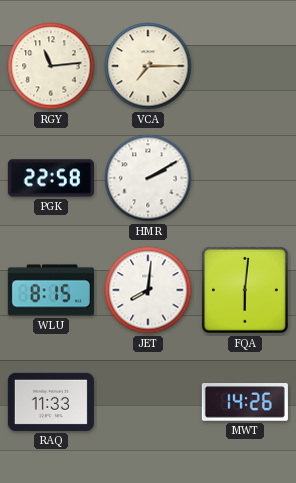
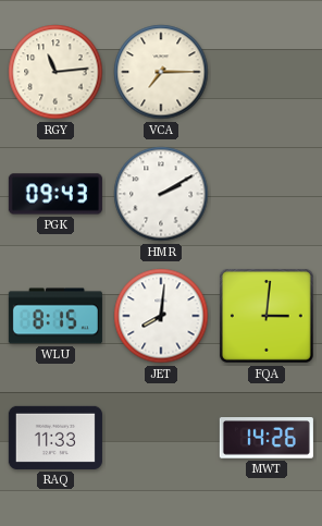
PGK: 22:58 -> 09:43 (55, 194)
FQA: 6:01 -> 3:01 (267, 316)
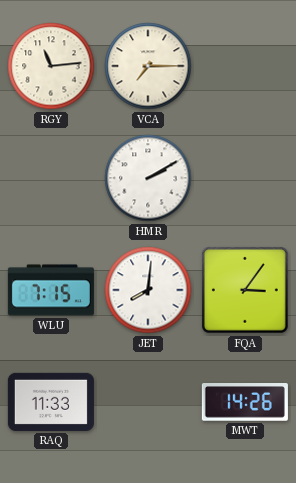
PGK: 09:43 -> none (55, 194)
WLU: 8:15 -> 7:15 (51, 290)
FQA: 3:01 -> 3:06 (245, 290)
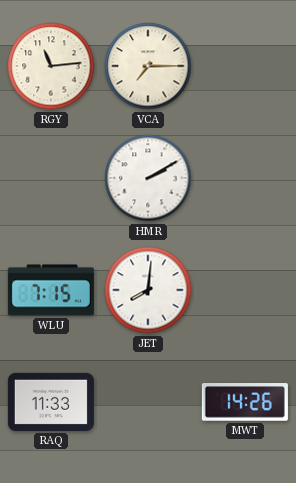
FQA: 3:06 -> none (245, 290)
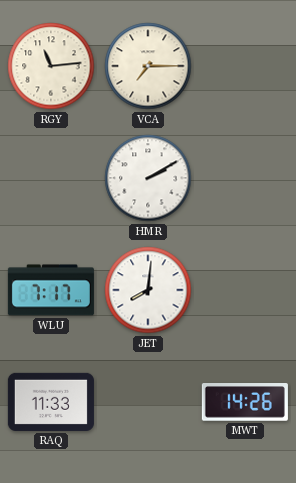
WLU: 7:15 -> 7:17 (51, 290)
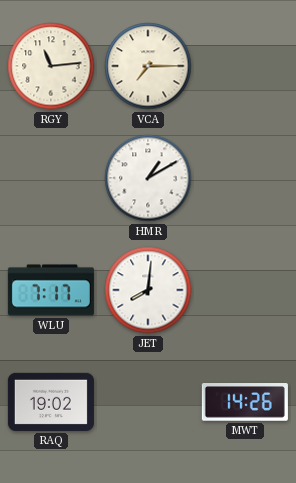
HMR: 2:10 -> 1:10 (148, 178)
RAQ: 11:33 -> 19:02 (51, 402)
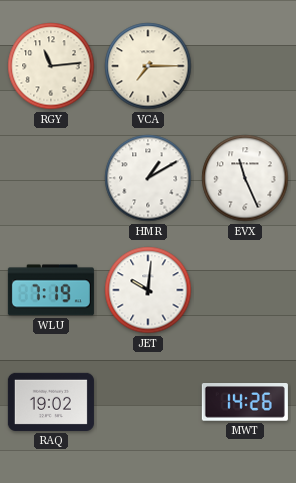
EVX: none -> 11:26 (245, 178)
WLU: 7:17 -> 7:19 (51, 290)
JET: 8:01 -> 10:01 (148, 290)
